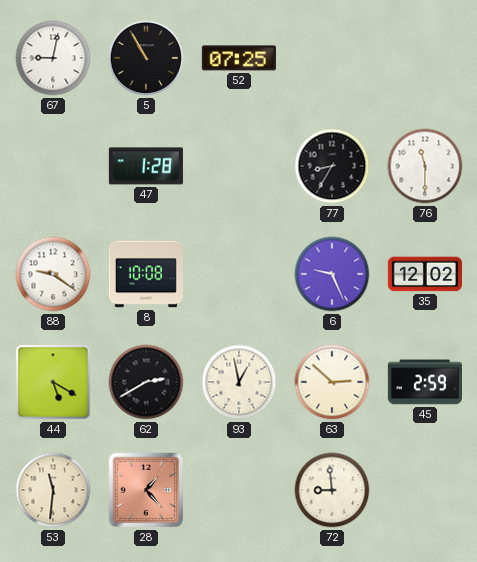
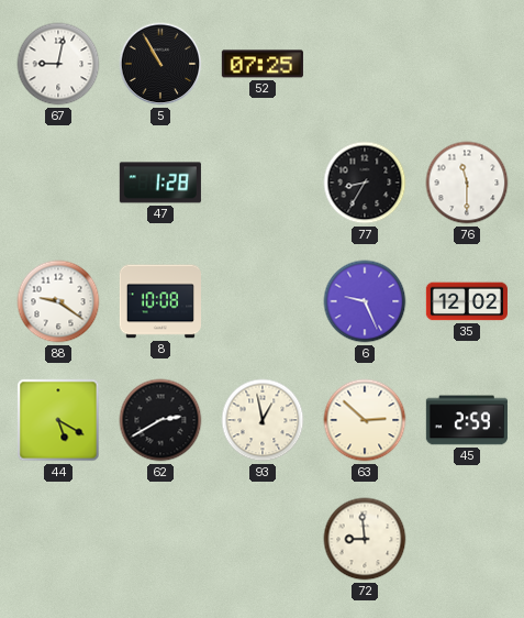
53: 11:31 -> none (53, 490)
28: 1:23 -> none (146, 490)
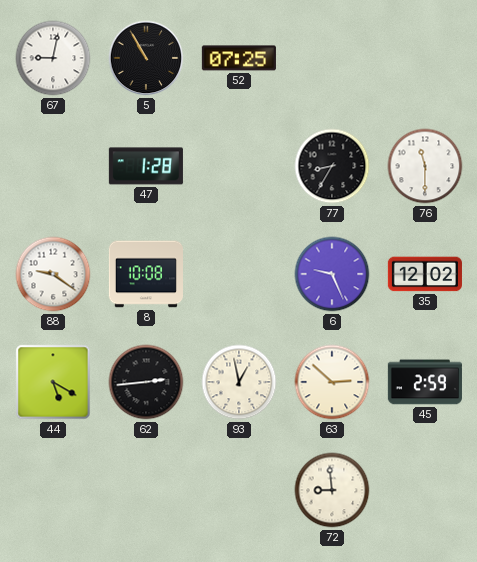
62: 2:40 -> 2:44 (146, 382)
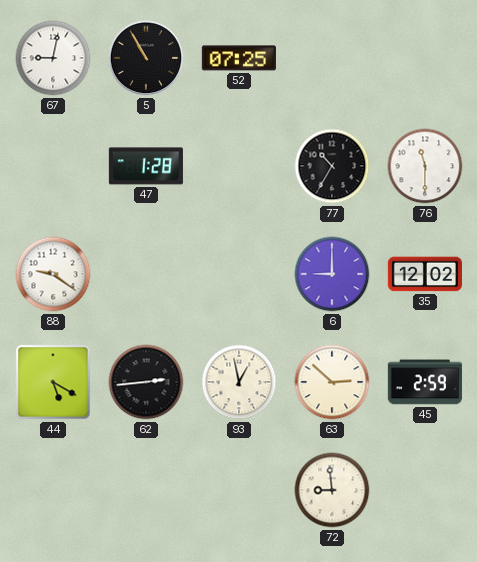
77: 8:35 -> 10:35 (332, 166)
8: 10:08 -> none (145, 274)
6: 9:26 -> 9:00 (332, 274)
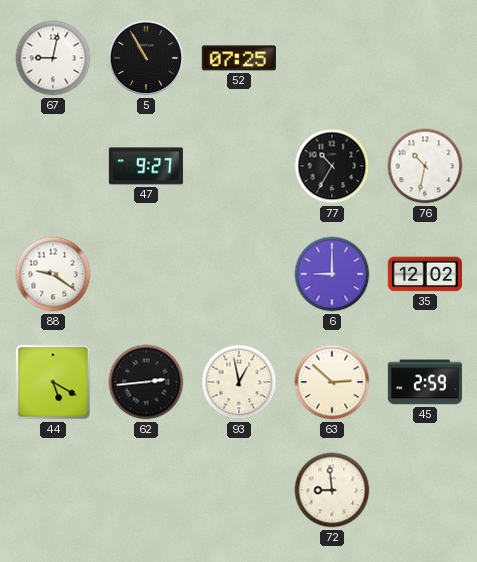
47: 1:28 -> 9:27 (146, 166)
76: 11:30 -> 10:32 (425, 166)
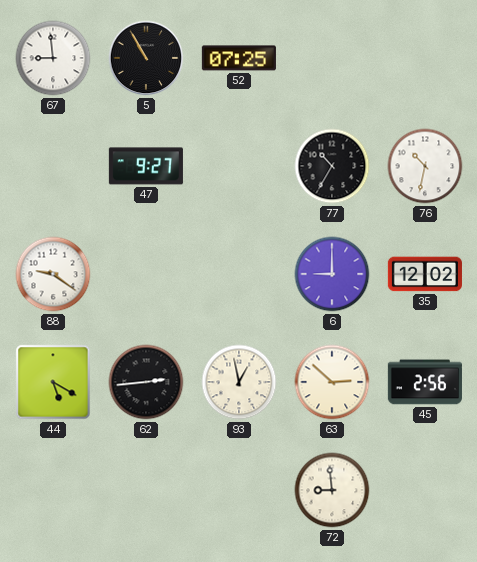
67: 9:02 -> 8:59 (53, 58)
45: 2:59 -> 2:56 (425, 382)
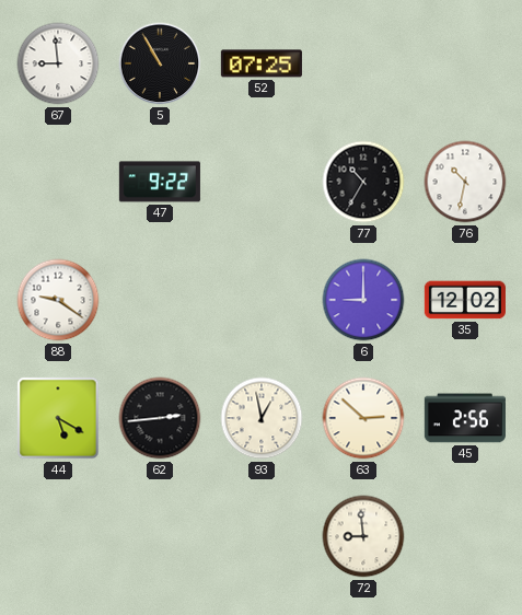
47: 9:27 -> 9:22 (160, 182)
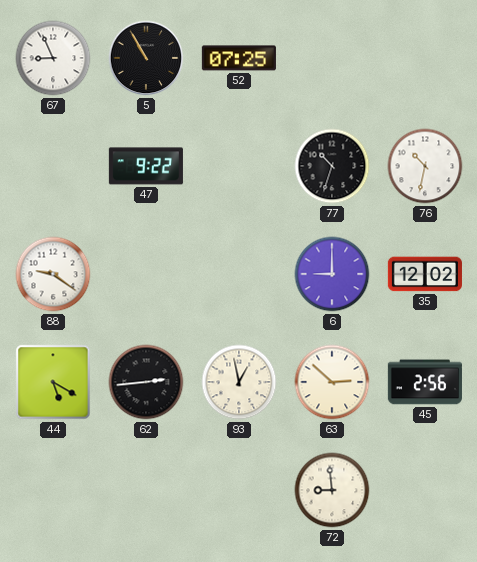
67: 8:59 -> 8:56 (53, 58)
77: 10:35 -> 10:33 (332, 166)
